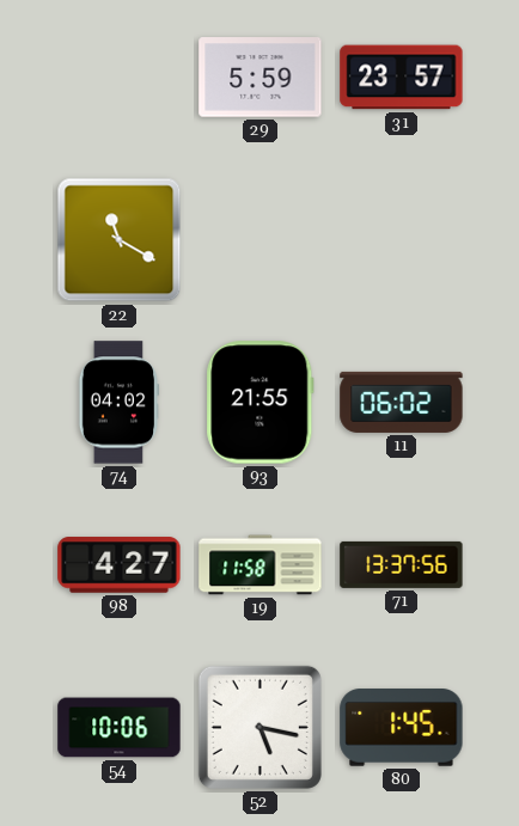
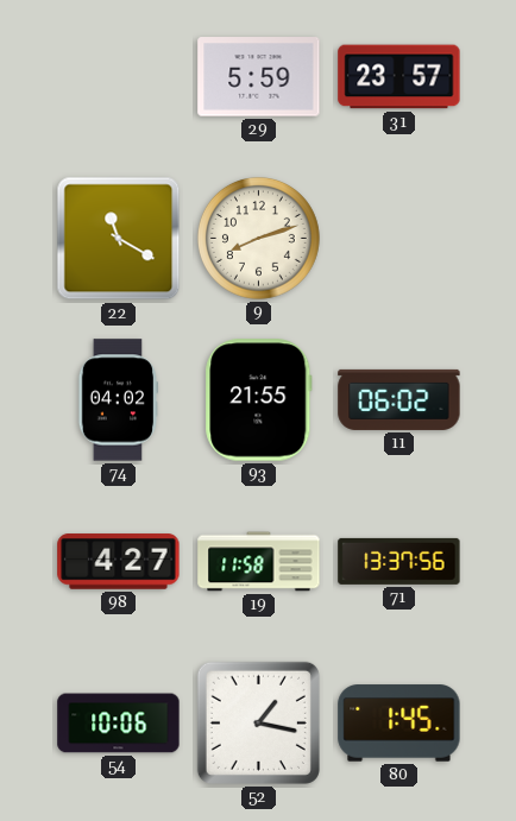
9: none -> 8:12 (259, 239)
52: 5:17 -> 1:17 (258, 722)
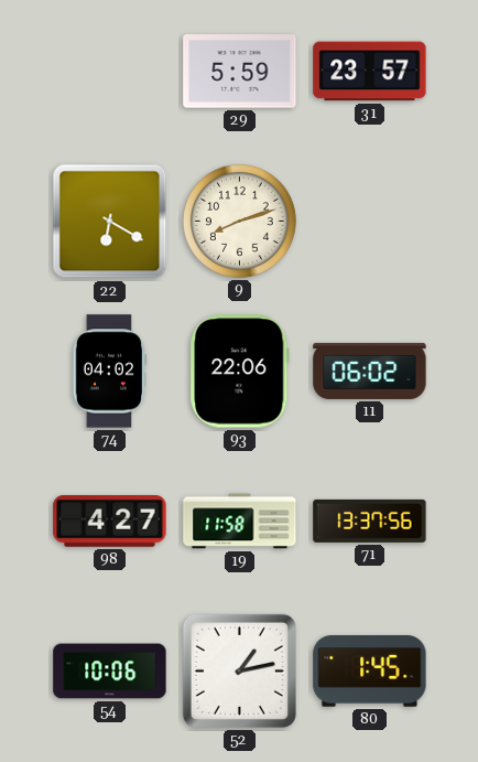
22: 11:20 -> 6:20 (110, 222)
93: 21:55 -> 22:06 (240, 372)
52: 1:17 -> 1:13 (239, 670)
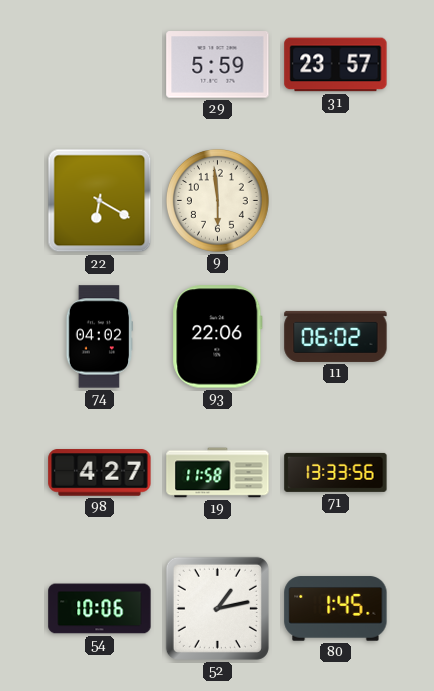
9: 8:12 -> 5:59 (218, 201)
71: 13:37 -> 13:33 (336, 472)
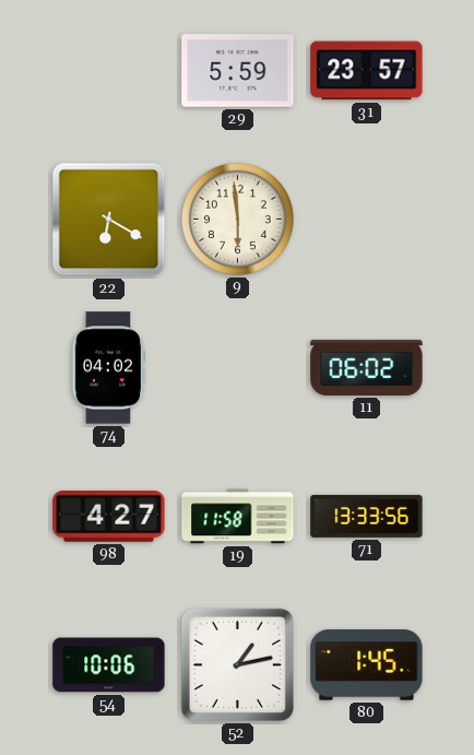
93: 22:06 -> none (218, 337)
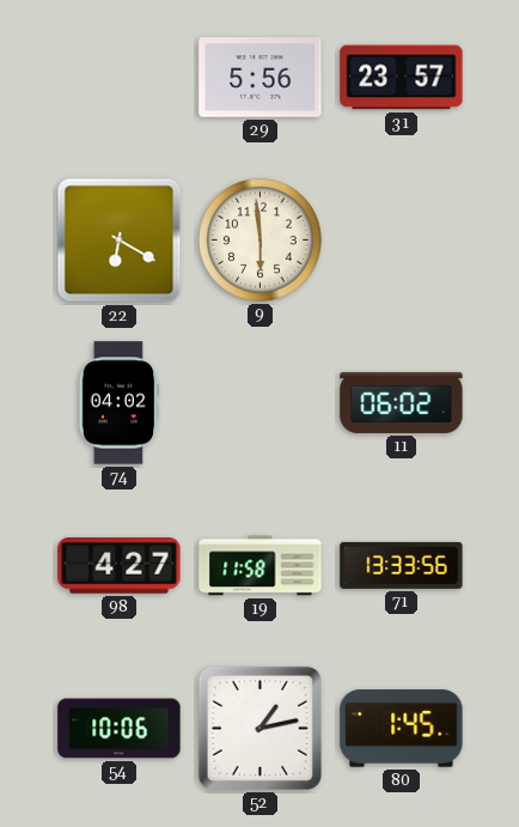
29: 5:59 -> 5:56 (261, 78)
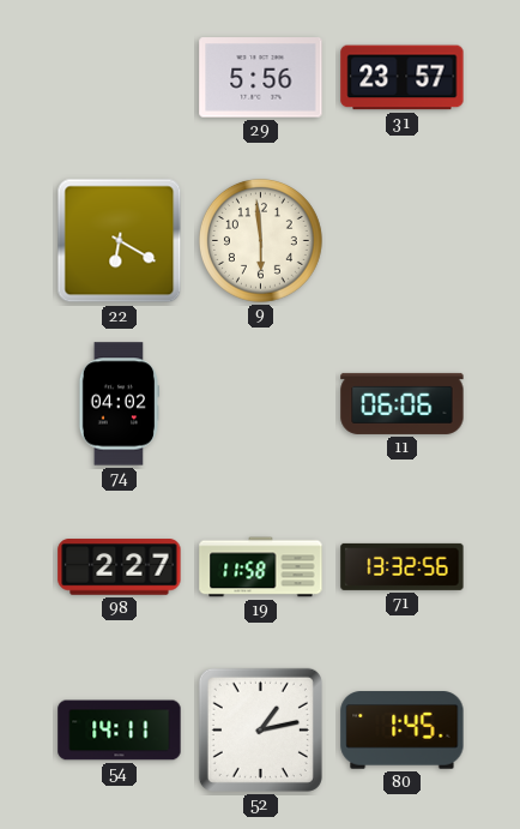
11: 06:02 -> 06:06 (403, 403)
98: 4:27 -> 2:27 (120, 567)
71: 13:33 -> 13:32 (403, 566)
54: 10:06 -> 14:11 (120, 731)
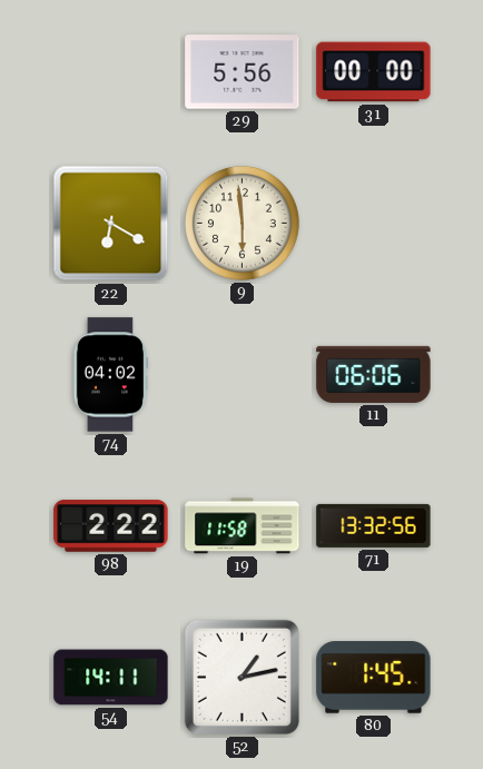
31: 23:57 -> 00:00 (374, 72)
98: 2:27 -> 2:22 (111, 526)
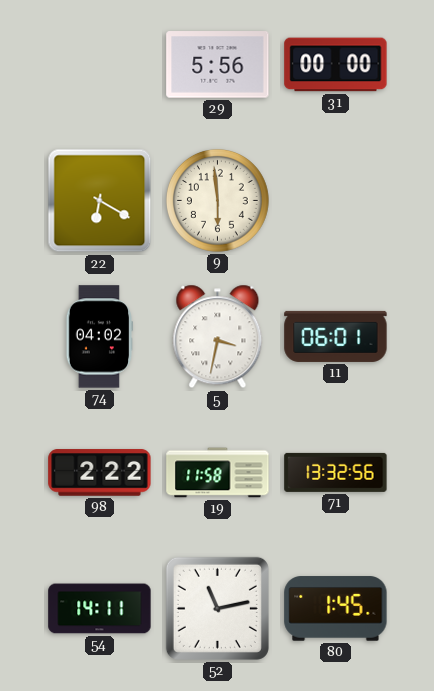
5: none -> 3:32 (218, 337)
11: 06:06 -> 06:01 (336, 336)
52: 1:13 -> 11:13 (217, 608)
